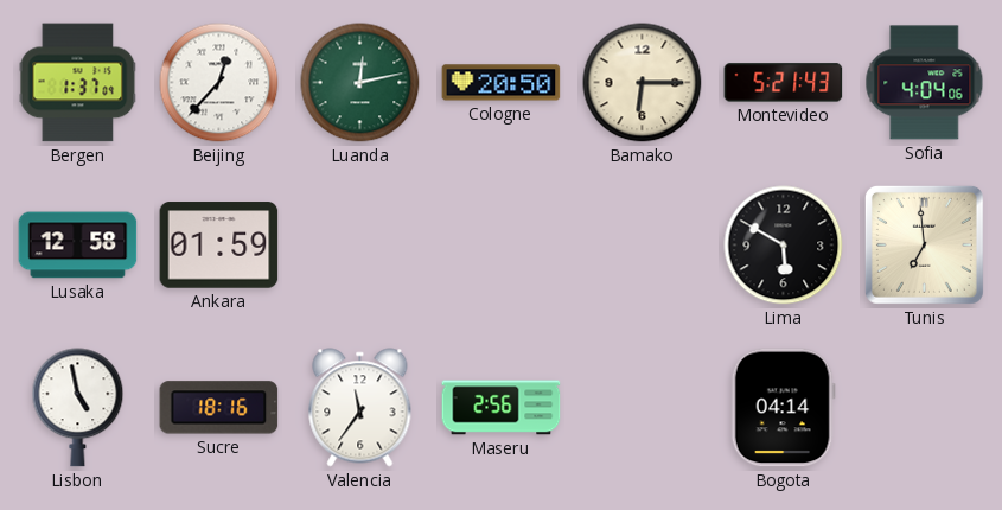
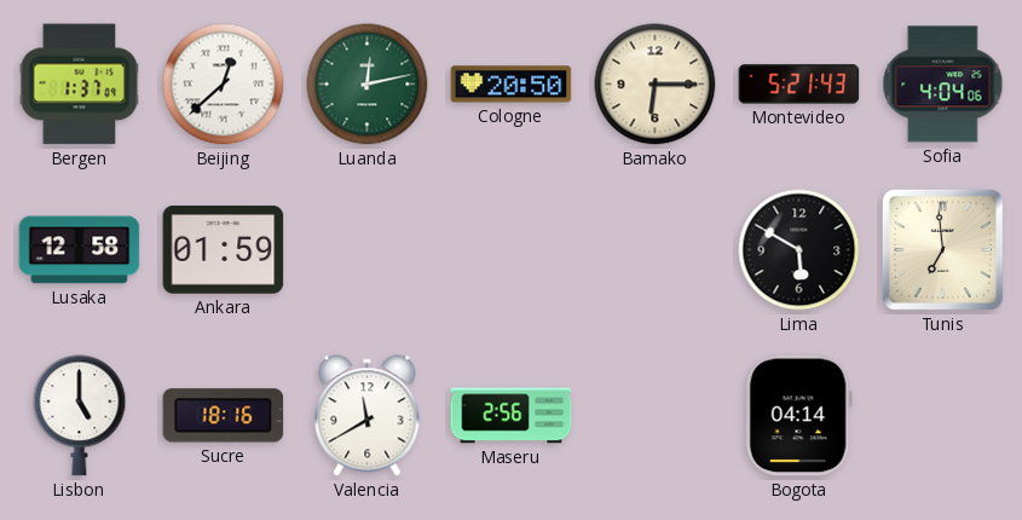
Beijing: 12:37 -> 12:38 (224, 85)
Lisbon: 4:58 -> 5:00 (80, 416)
Valencia: 11:36 -> 11:40 (368, 416)
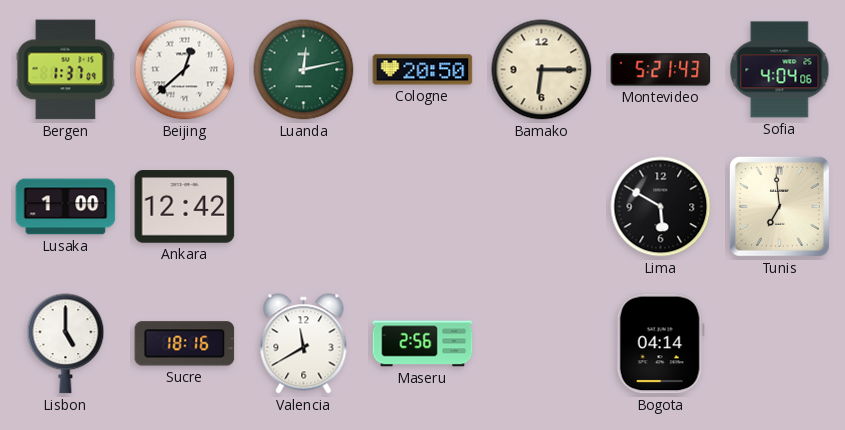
Lusaka: 12:58 -> 1:00 (66, 207)
Ankara: 01:59 -> 12:42 (185, 207)
